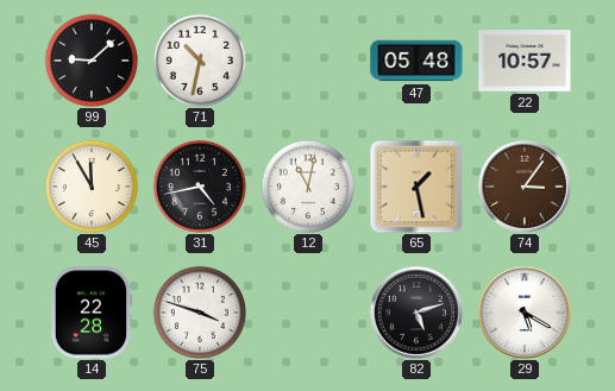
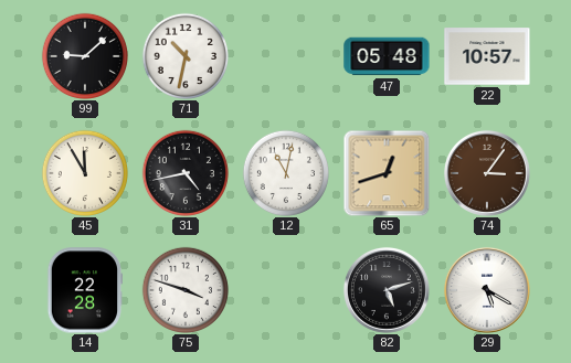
65: 1:28 -> 12:42 (387, 173)
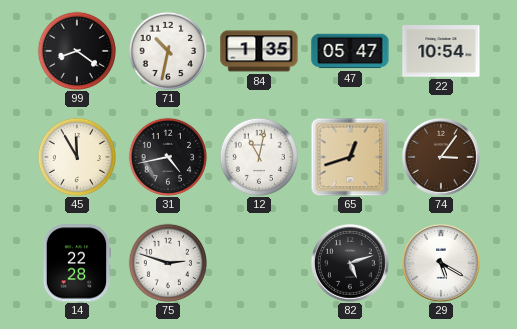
99: 9:08 -> 8:21 (77, 51)
84: none -> 1:35 (259, 51)
47: 05:48 -> 05:47 (350, 51)
22: 10:57 -> 10:54 (441, 51)
75: 3:48 -> 2:48 (168, 263)
